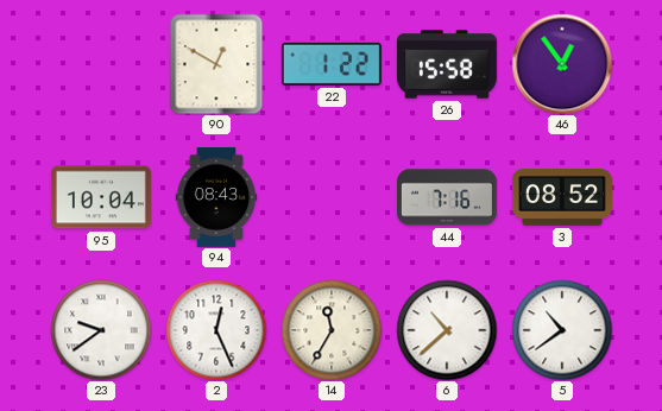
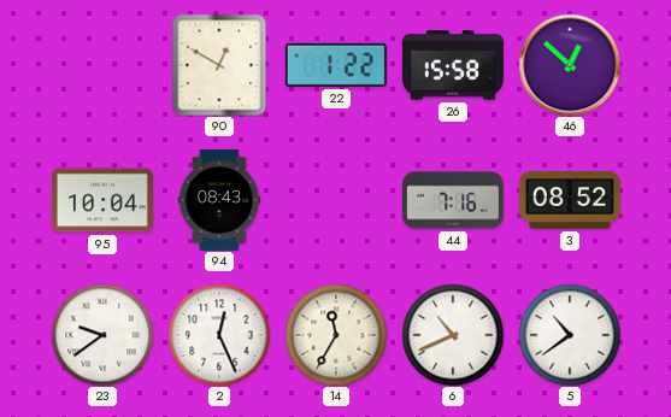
46: 12:54 -> 12:52 (570, 65)
6: 10:38 -> 10:41 (453, 335)
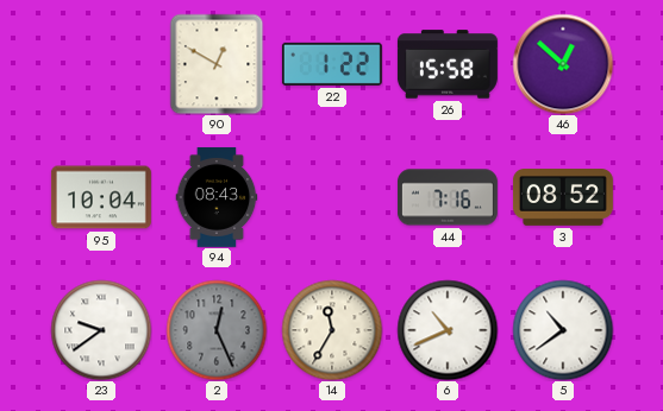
2 dial: white -> grey (217, 330)
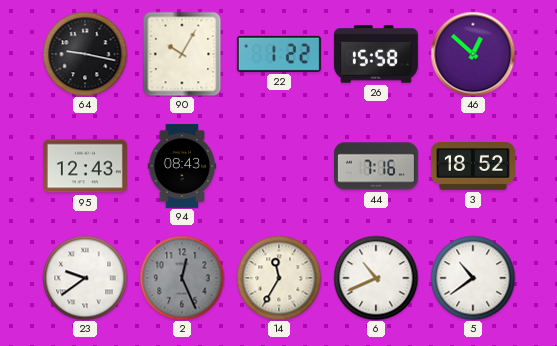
64: none -> 9:17 (85, 54)
90: 12:50 -> 10:05 (182, 54)
95: 10:04 -> 12:43 (85, 166)
3: 08:52 -> 18:52 (473, 167)
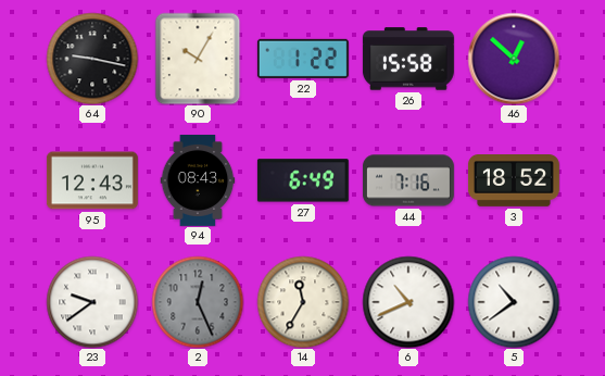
27: none -> 6:49 (303, 180)
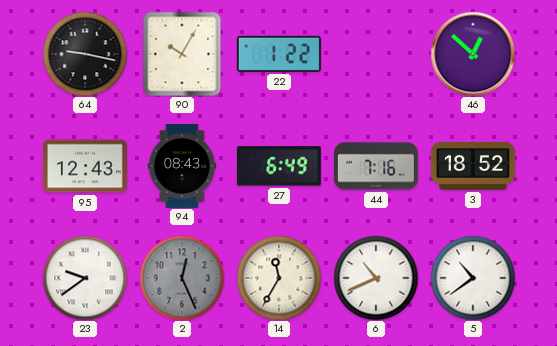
26: 15:58 -> none (408, 59)
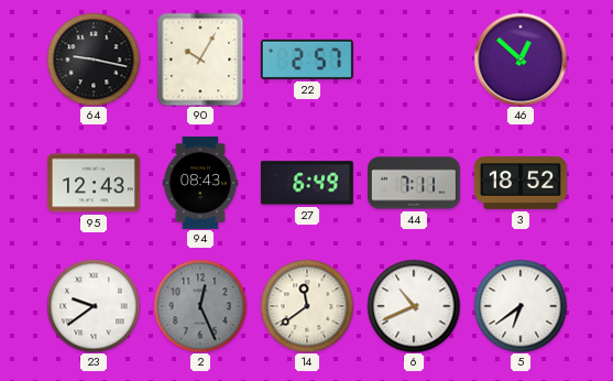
22: 1:22 -> 2:57 (307, 59)
44: 7:16 -> 7:11 (414, 183)
14: 11:35 -> 11:39 (307, 306)
5: 10:39 -> 6:39 (521, 306)
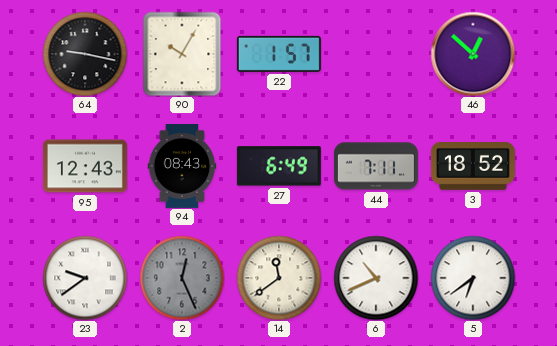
22: 2:57 -> 1:57 (279, 54)
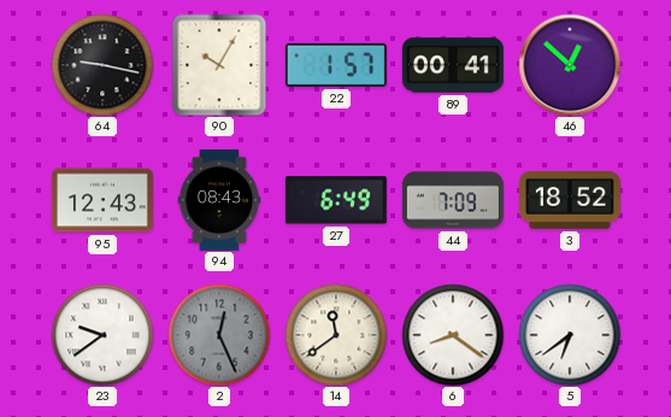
89: none -> 00:41 (453, 65)
44: 7:11 -> 7:09 (453, 200)
6: 10:41 -> 8:21 (453, 335)
